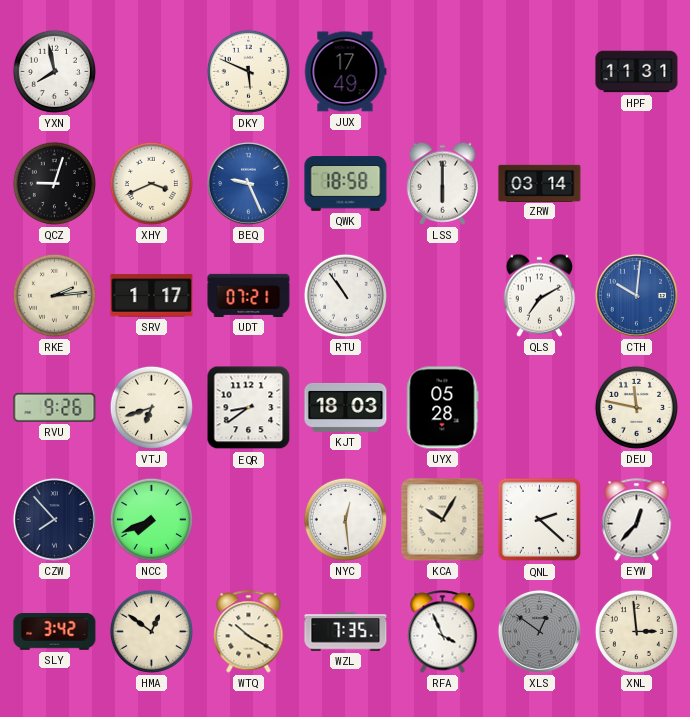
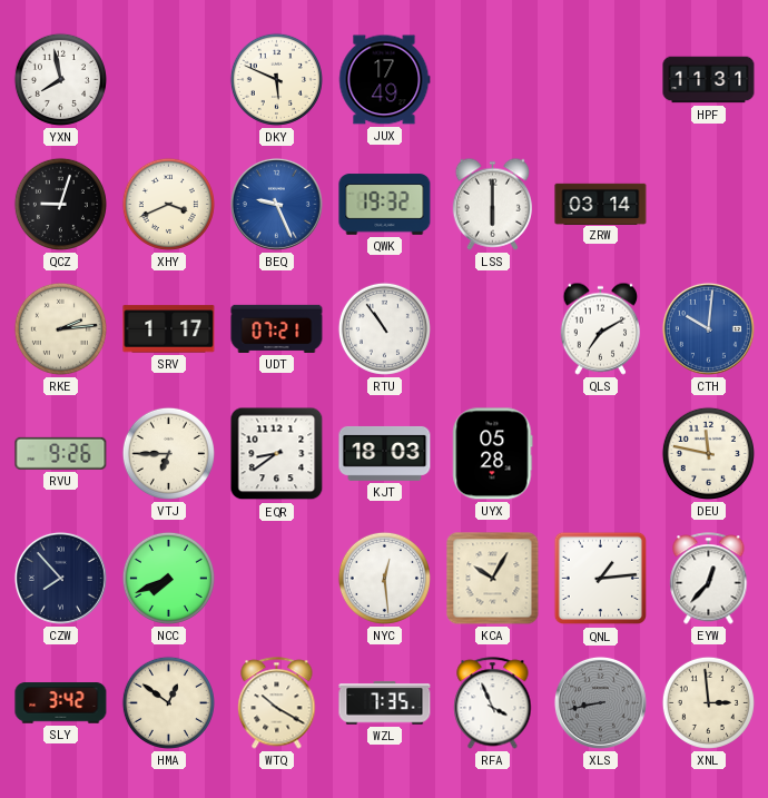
QWK: 18:58 -> 19:32 (385, 205)
VTJ: 6:42 -> 6:45 (168, 453)
QNL: 2:22 -> 1:14 (601, 579)
XLS: 12:51 -> 8:43 (600, 702)
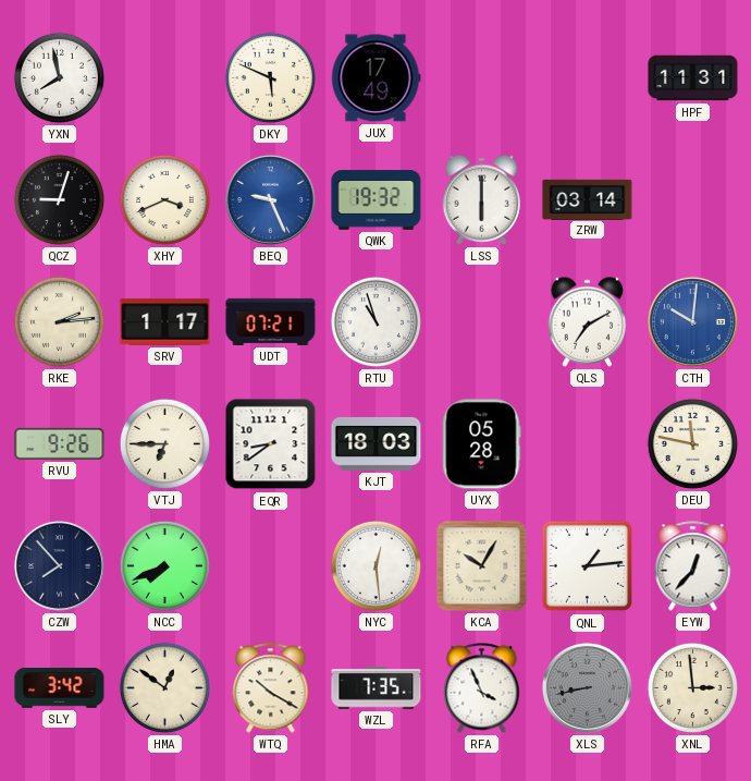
RTU: 10:54 -> 10:57 (375, 321)
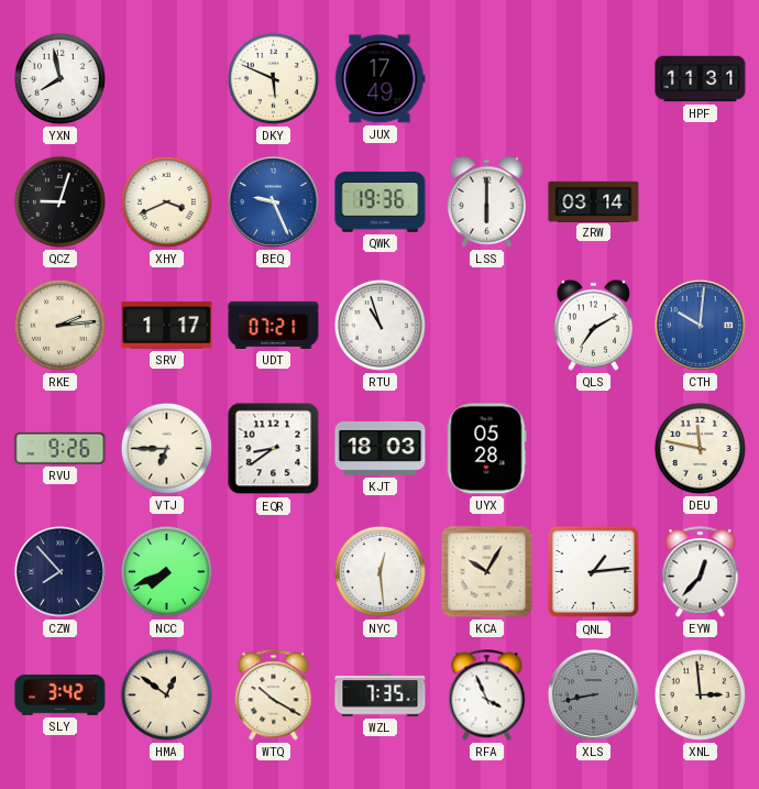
QWK: 19:32 -> 19:36 (381, 202)
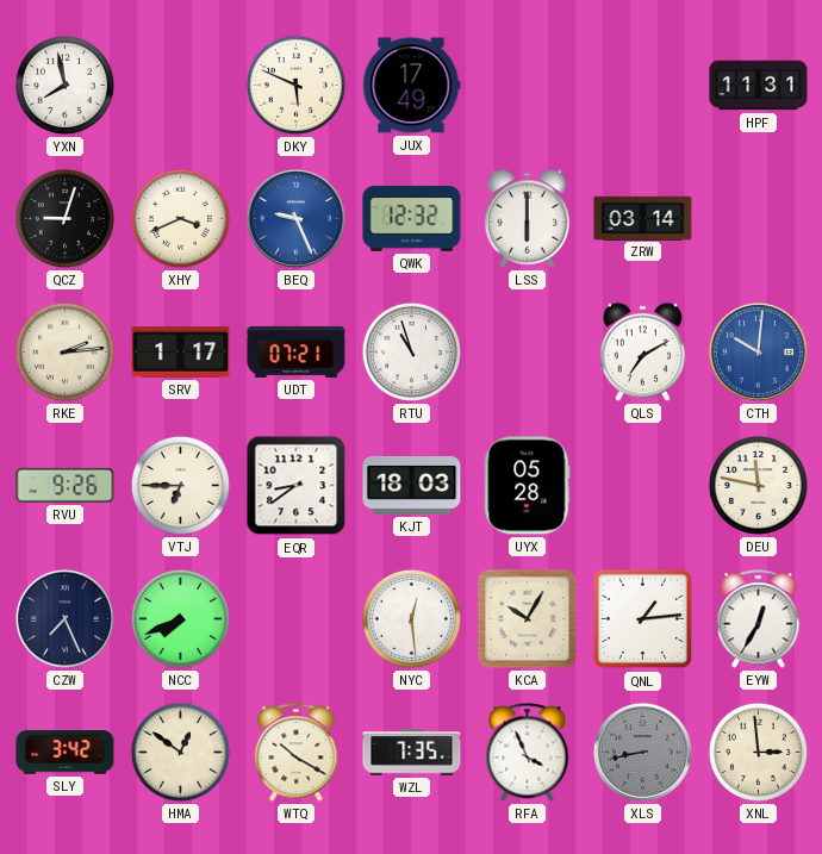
QWK: 19:36 -> 12:32 (412, 219)
CZW: 7:53 -> 7:26 (64, 618)
EYW: 12:37 -> 12:35 (759, 619)
